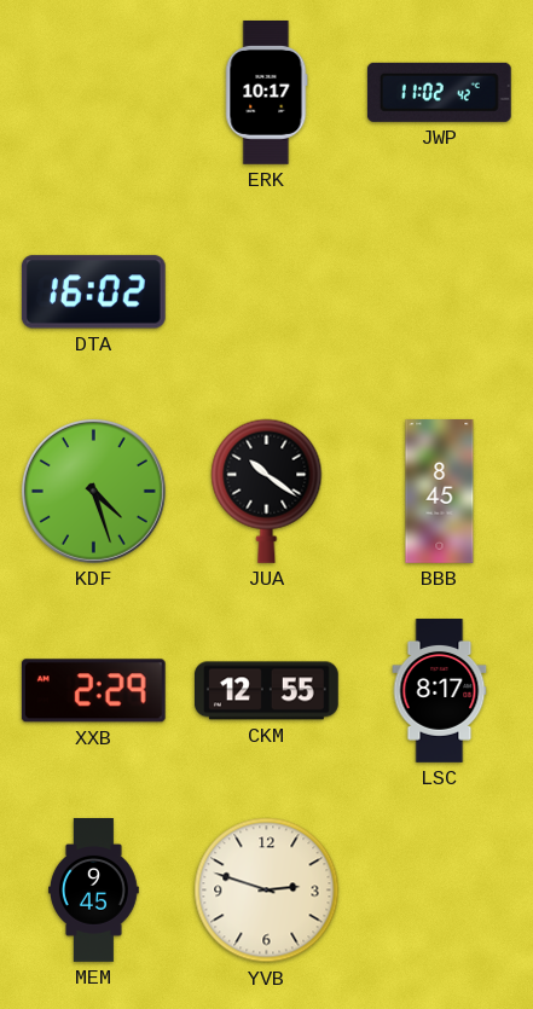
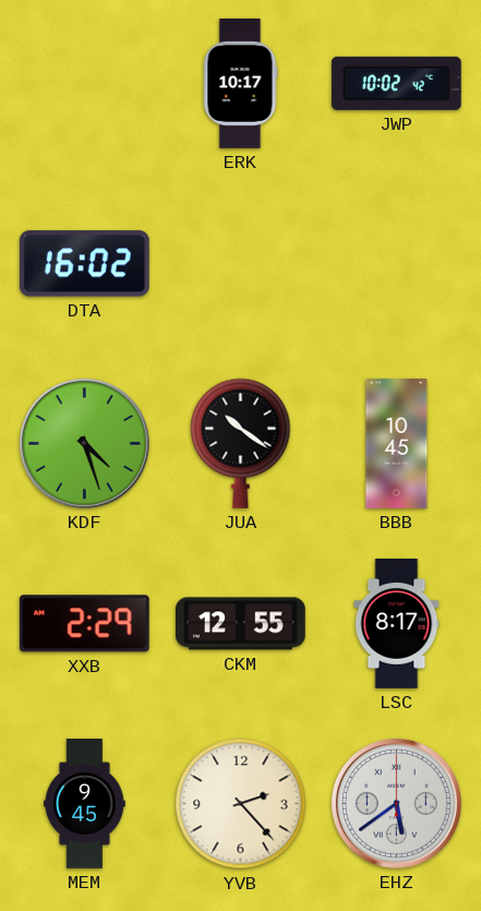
JWP: 11:02 -> 10:02 (396, 83)
BBB: 8:45 -> 10:45 (397, 444)
YVB: 2:48 -> 2:23 (241, 804)
EHZ: none -> 5:39 (396, 803)
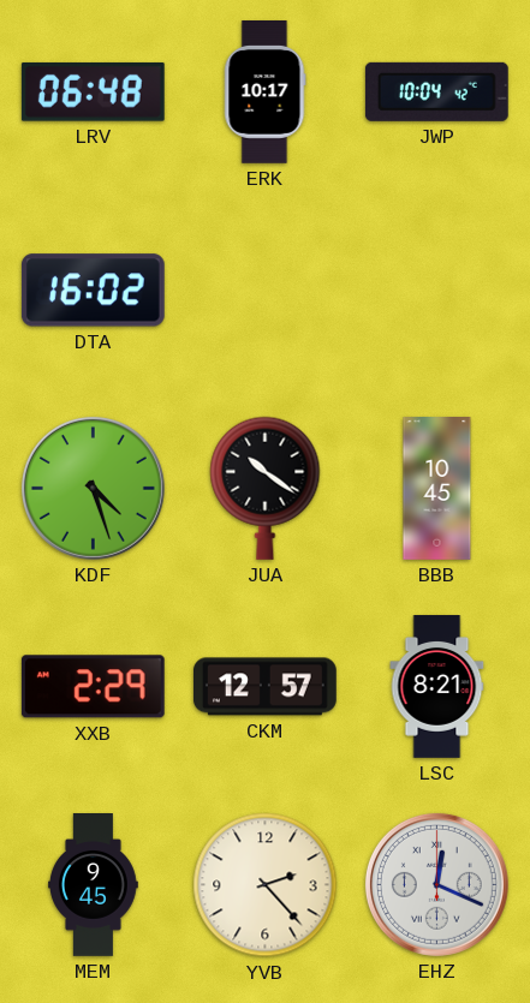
LRV: none -> 06:48 (93, 91)
JWP: 10:02 -> 10:04 (436, 91)
CKM: 12:55 -> 12:57 (264, 687)
LSC: 8:17 -> 8:21 (437, 687)
EHZ: 5:39 -> 12:19 (436, 884)
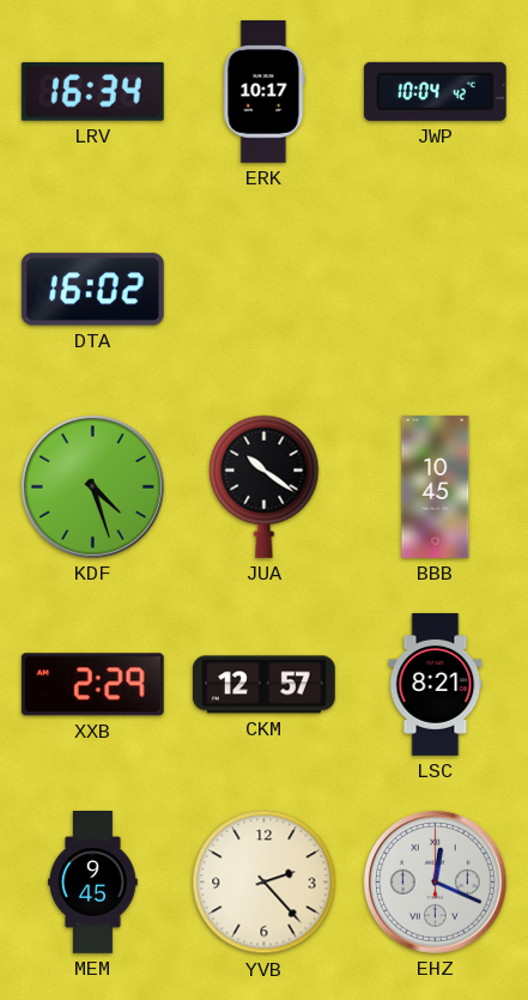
LRV: 06:48 -> 16:34 (92, 91)
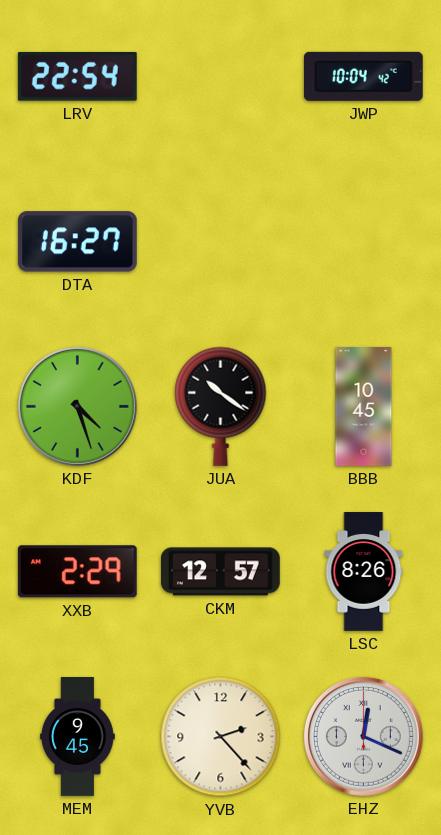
LRV: 16:34 -> 22:54 (77, 76)
ERK: 10:17 -> none (263, 92)
DTA: 16:02 -> 16:27 (77, 242)
LSC: 8:21 -> 8:26 (364, 572)
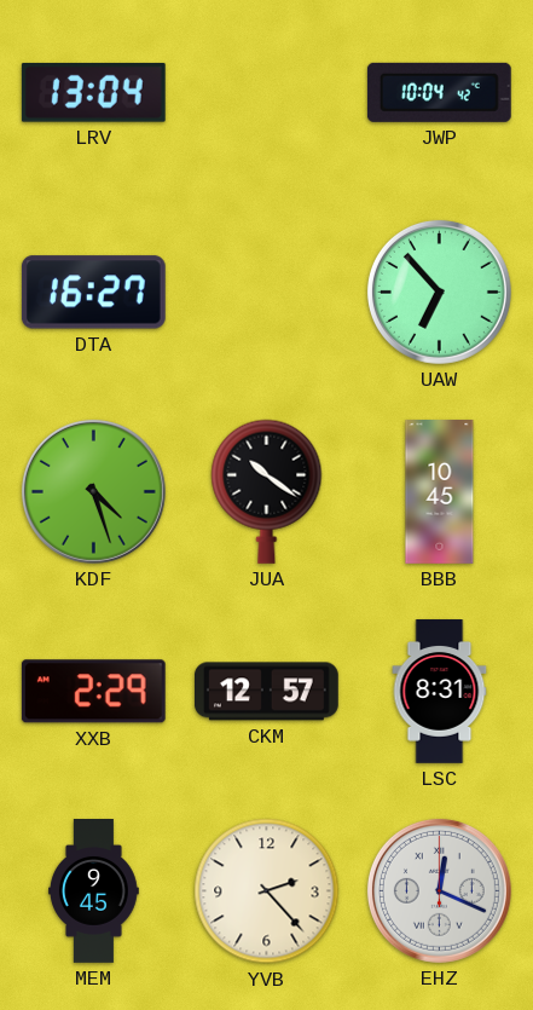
LRV: 22:54 -> 13:04 (93, 92)
UAW: none -> 6:53 (439, 292)
LSC: 8:26 -> 8:31 (440, 692)
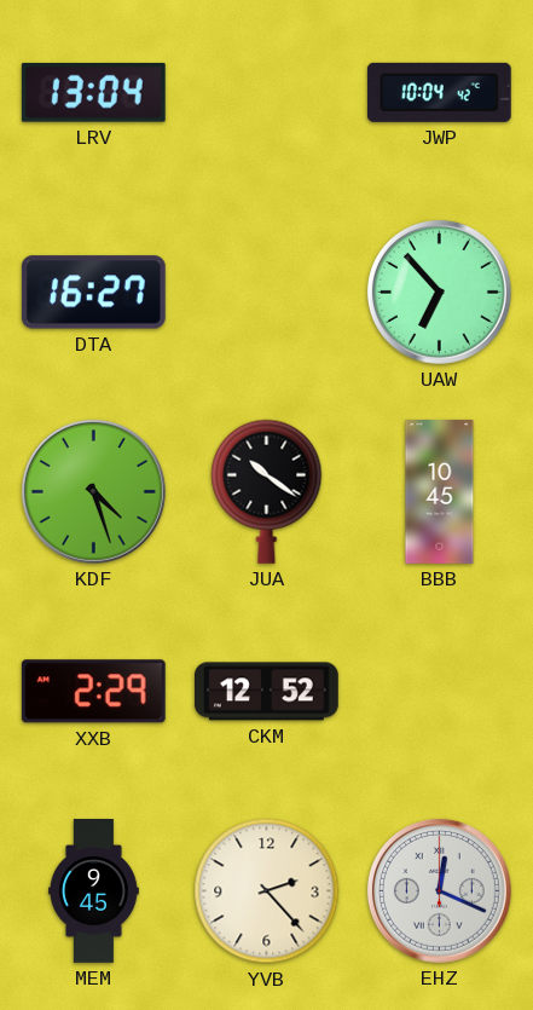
CKM: 12:57 -> 12:52 (266, 692)
LSC: 8:31 -> none (440, 692)
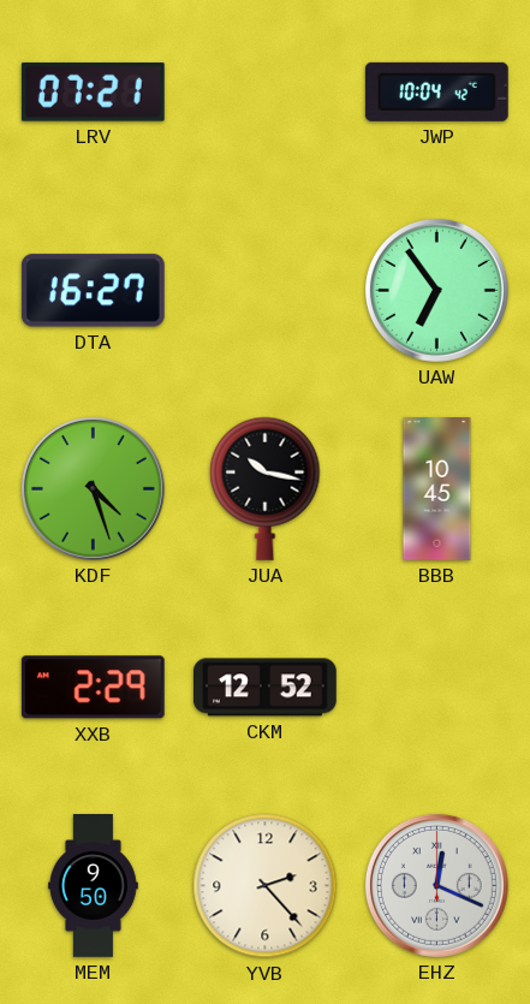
LRV: 13:04 -> 07:21 (93, 91)
UAW: 6:53 -> 6:54 (436, 290)
JUA: 10:21 -> 10:17 (266, 488)
MEM: 9:45 -> 9:50 (93, 886)
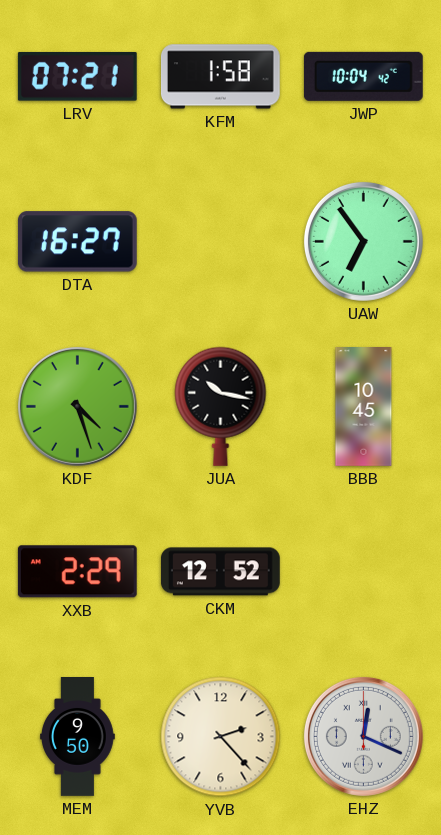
KFM: none -> 1:58 (220, 77)
